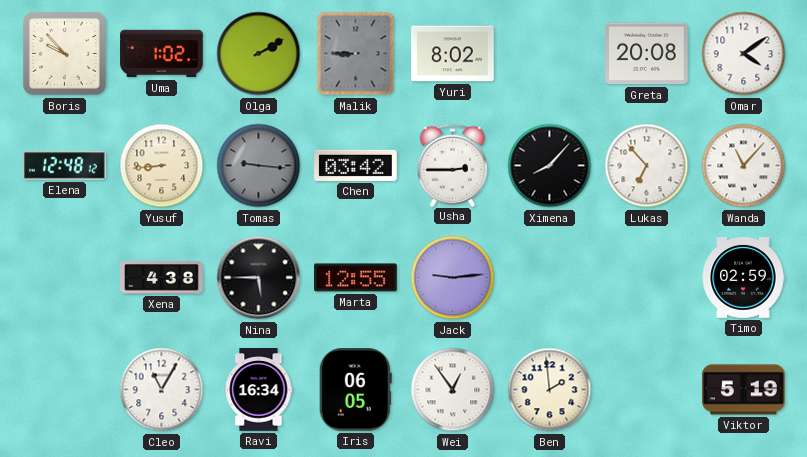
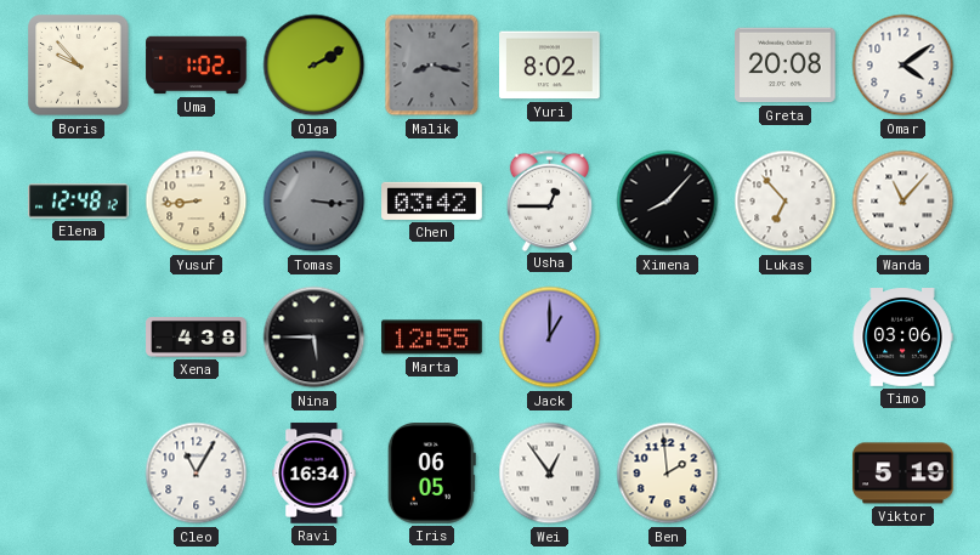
Malik: 8:45 -> 8:17 (432, 66)
Tomas: 9:16 -> 3:16 (315, 202)
Usha: 2:45 -> 12:45 (550, 200)
Jack: 9:14 -> 1:00 (550, 338)
Timo: 02:59 -> 03:06 (902, 338)
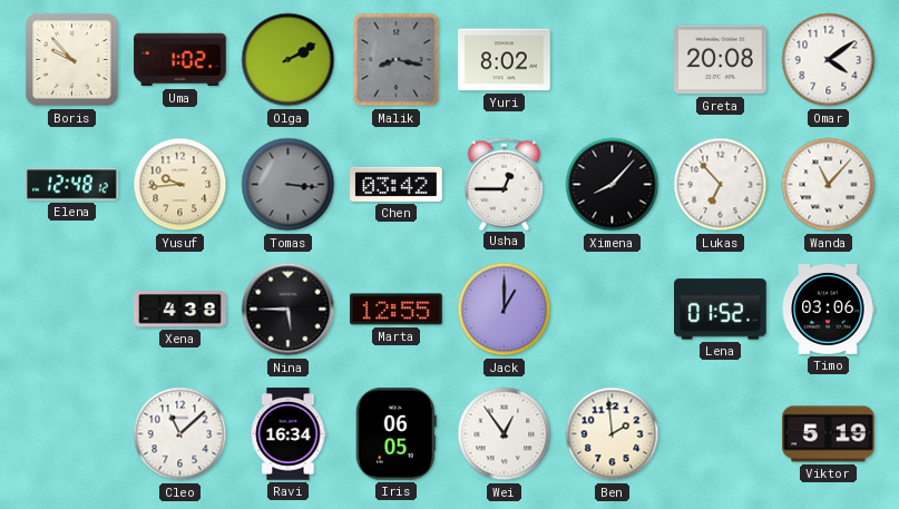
Yusuf: 8:44 -> 9:44 (180, 185)
Lena: none -> 01:52 (721, 310)
Cleo: 11:05 -> 11:08 (180, 434)
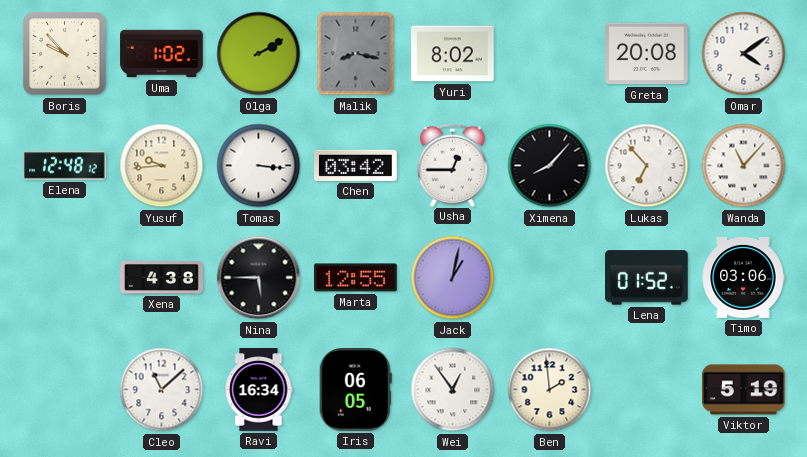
Tomas dial: grey -> white (259, 166)
Jack: 1:00 -> 1:02 (453, 278)
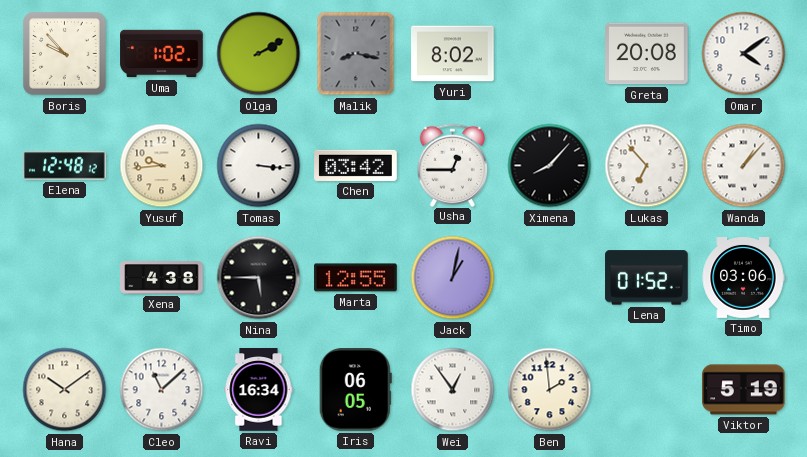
Wanda: 11:07 -> 1:07 (744, 166)
Hana: none -> 10:09 (65, 390)
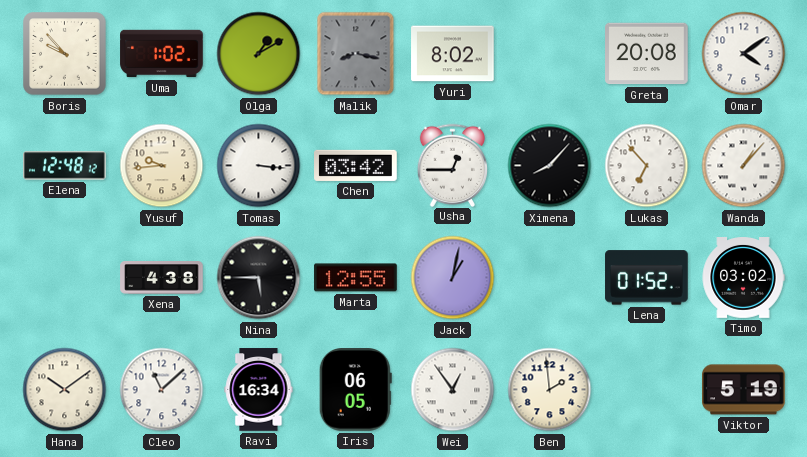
Olga: 2:10 -> 1:10 (259, 54)
Timo: 03:06 -> 03:02 (743, 278)
